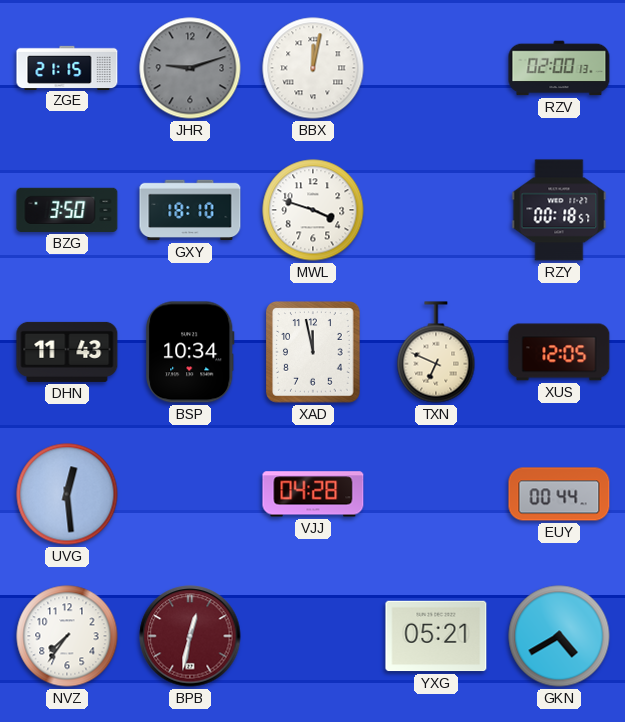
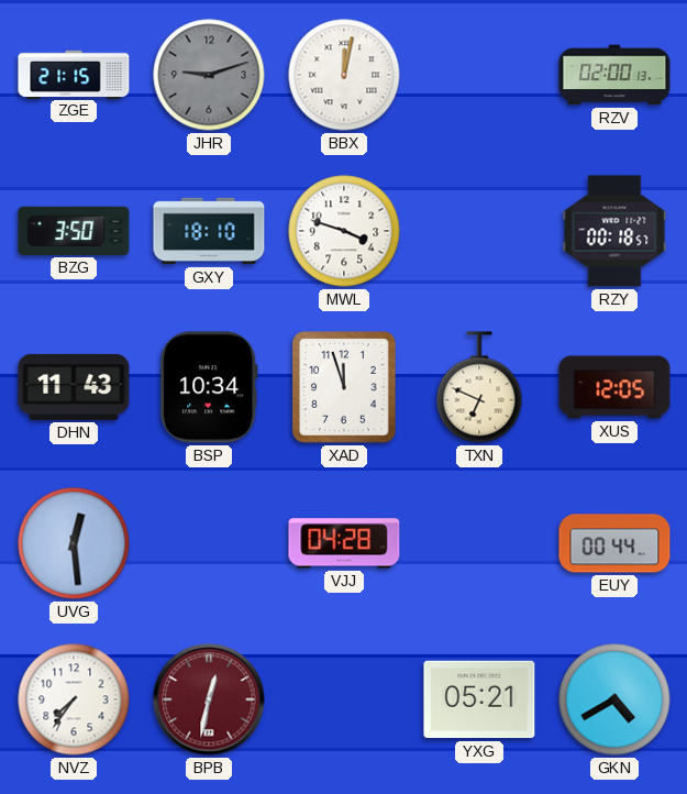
XAD: 11:58 -> 11:57 (344, 387)
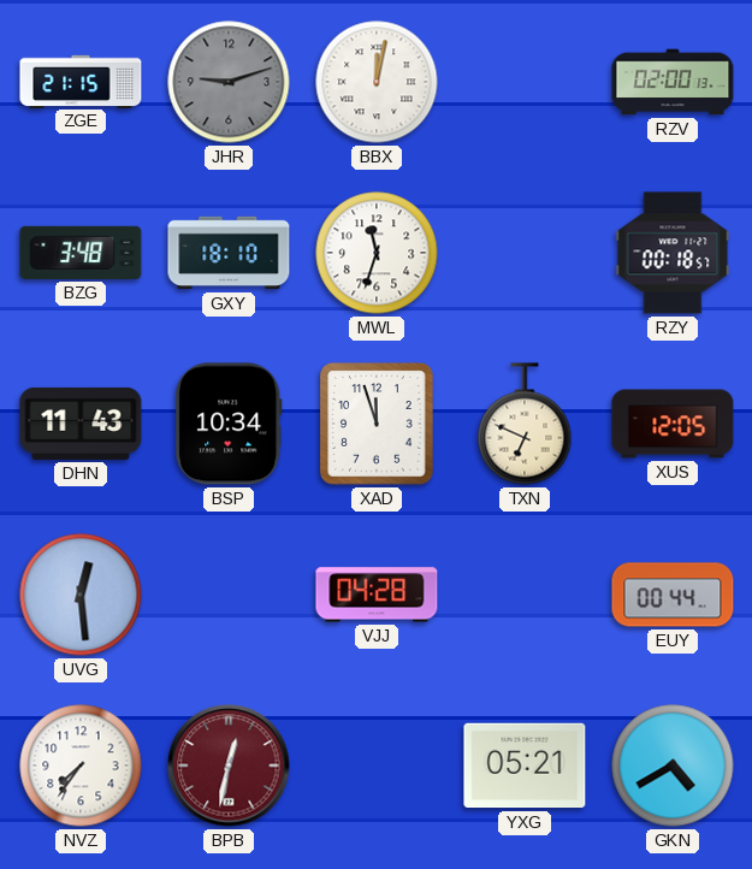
BZG: 3:50 -> 3:48 (81, 253)
MWL: 3:48 -> 11:33 (377, 253)
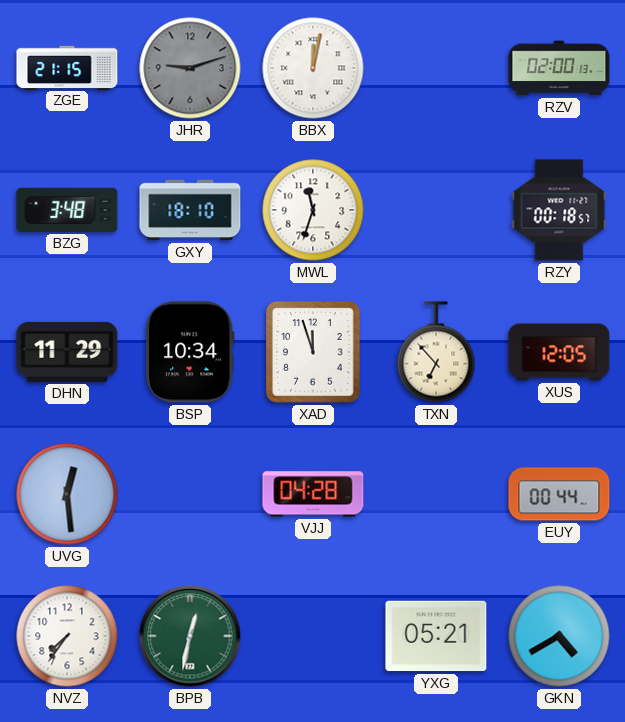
DHN: 11:43 -> 11:29 (67, 352)
TXN: 6:49 -> 6:53 (436, 352)
BPB dial: burgundy -> green (190, 636)
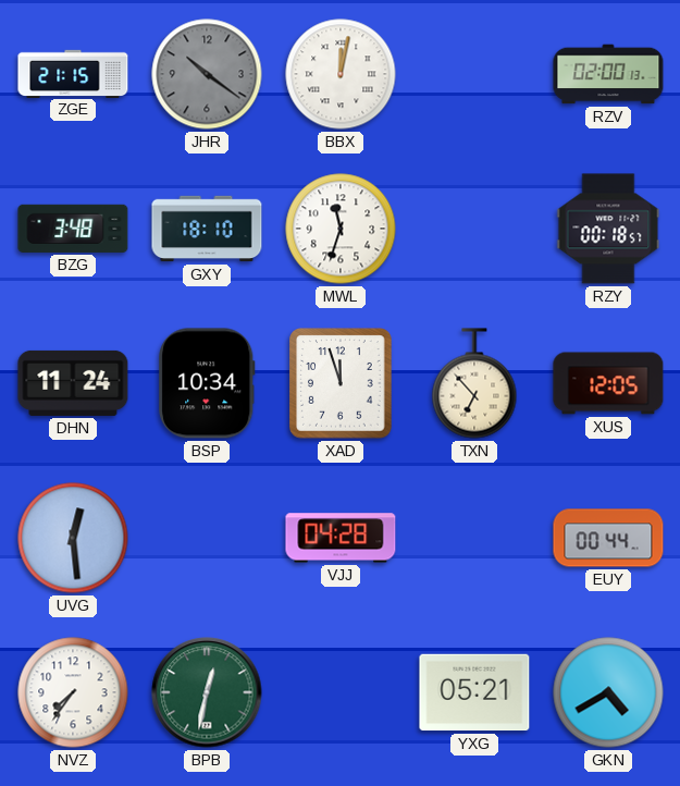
JHR: 9:12 -> 10:21 (207, 74)
DHN: 11:29 -> 11:24 (73, 383)
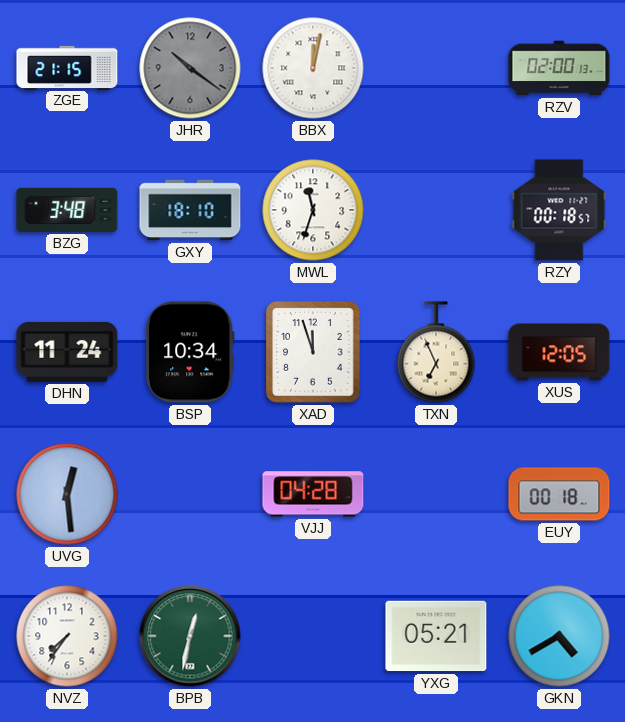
TXN: 6:53 -> 6:56 (436, 352)
EUY: 00:44 -> 00:18 (559, 494)
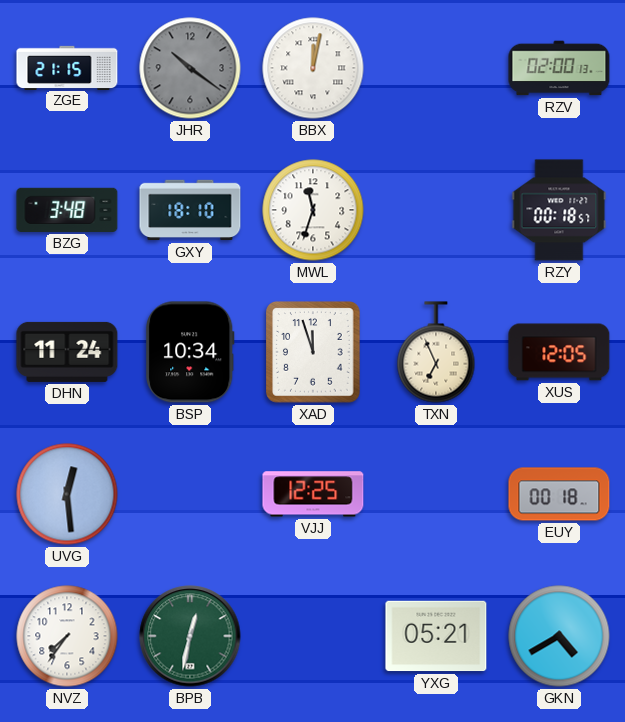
VJJ: 04:28 -> 12:25 (313, 494)
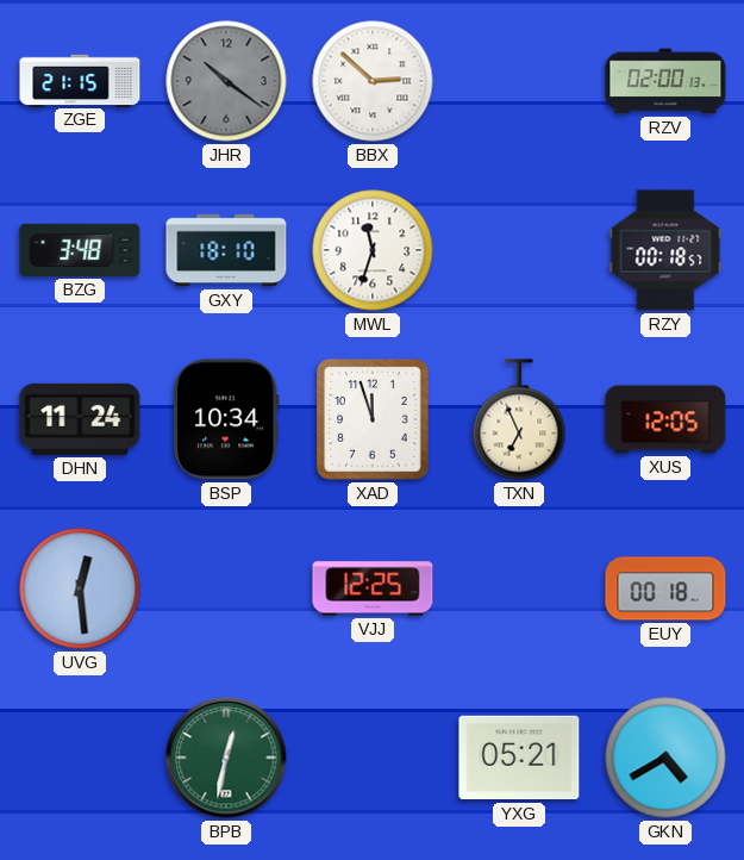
BBX: 12:02 -> 2:52 (373, 81)
NVZ: 7:36 -> none (67, 636)
